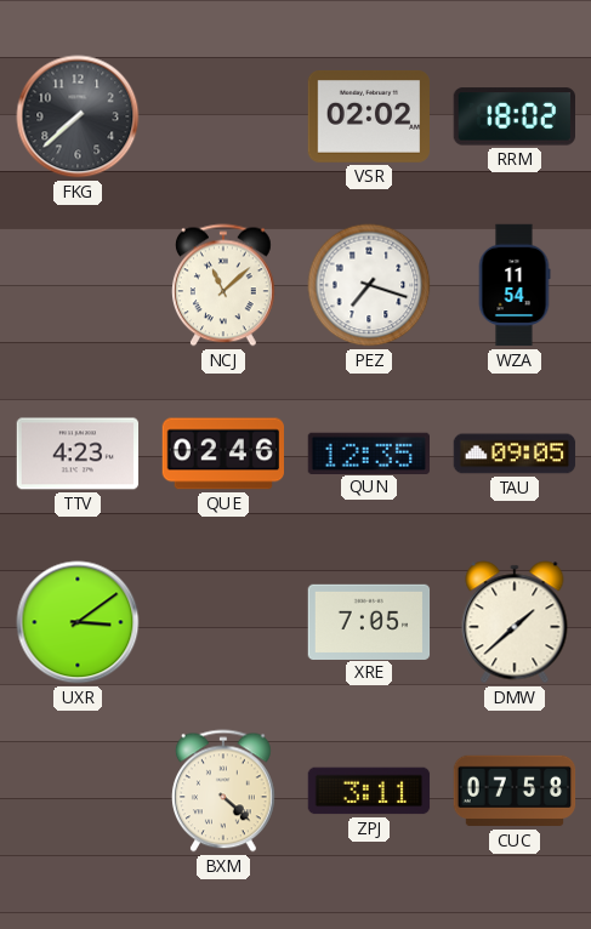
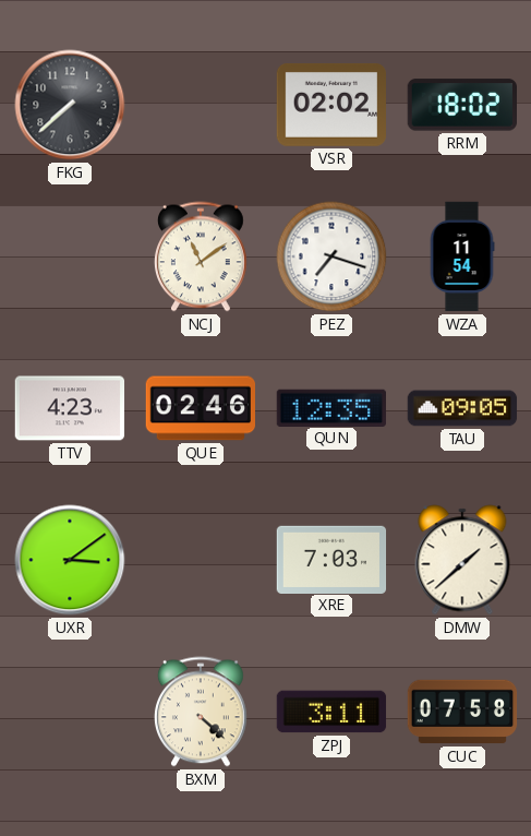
NCJ: 11:08 -> 11:09 (201, 256)
XRE: 7:05 -> 7:03 (331, 559)
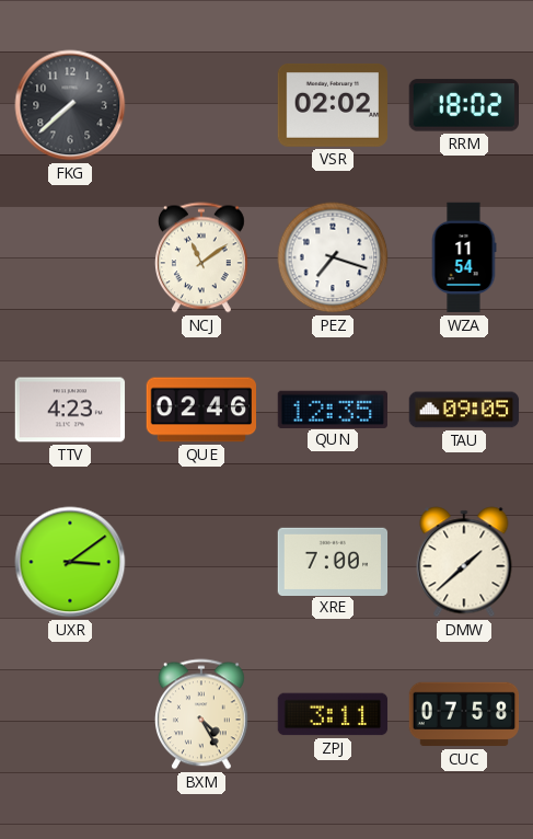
XRE: 7:03 -> 7:00 (333, 561)
BXM: 4:22 -> 4:25 (201, 714)
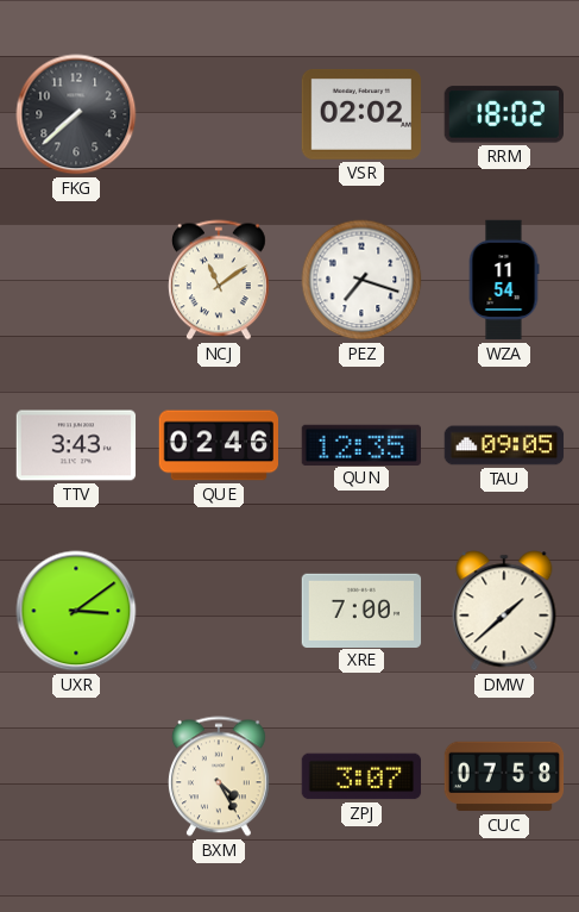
TTV: 4:23 -> 3:43 (76, 445)
ZPJ: 3:11 -> 3:07 (361, 776)
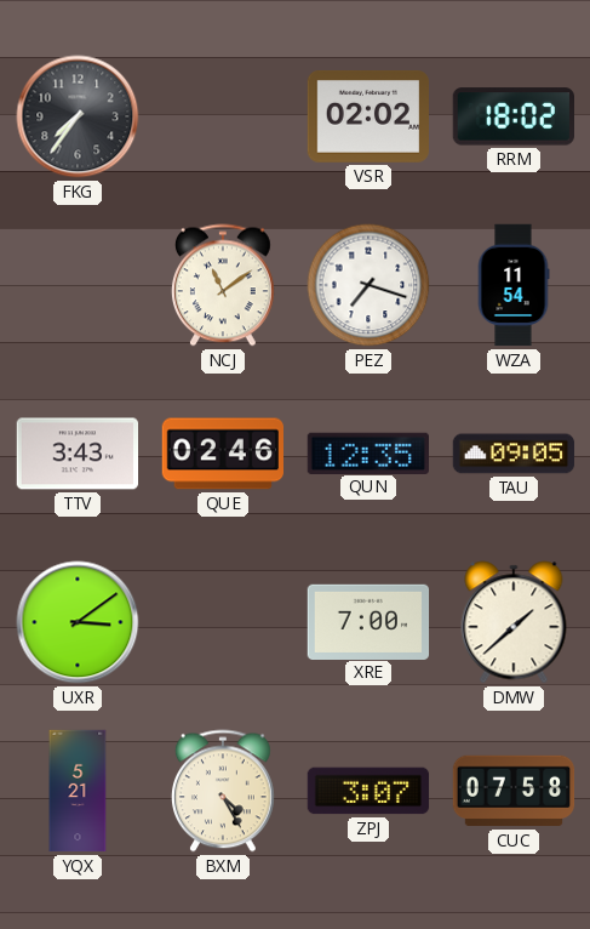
FKG: 7:38 -> 7:36 (78, 116)
YQX: none -> 5:21 (78, 791)
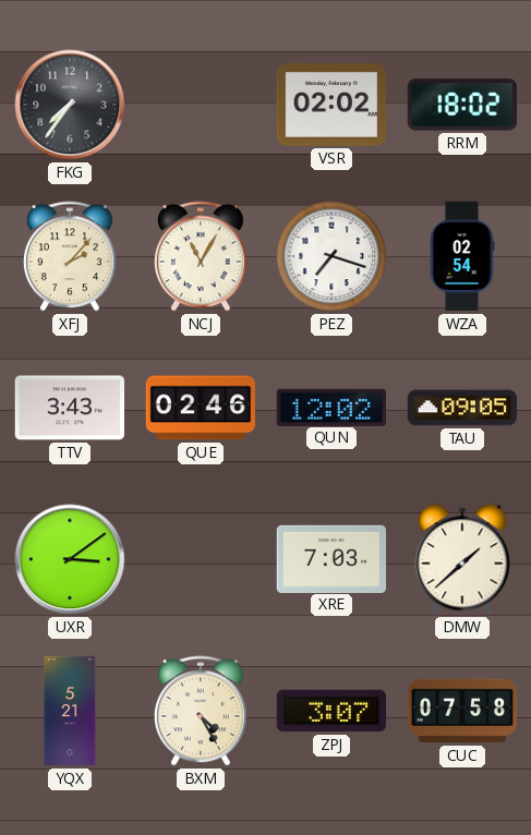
XFJ: none -> 2:07 (70, 256)
NCJ: 11:09 -> 11:05 (201, 256)
WZA: 11:54 -> 02:54 (462, 256)
QUN: 12:35 -> 12:02 (330, 407)
XRE: 7:00 -> 7:03 (331, 558)
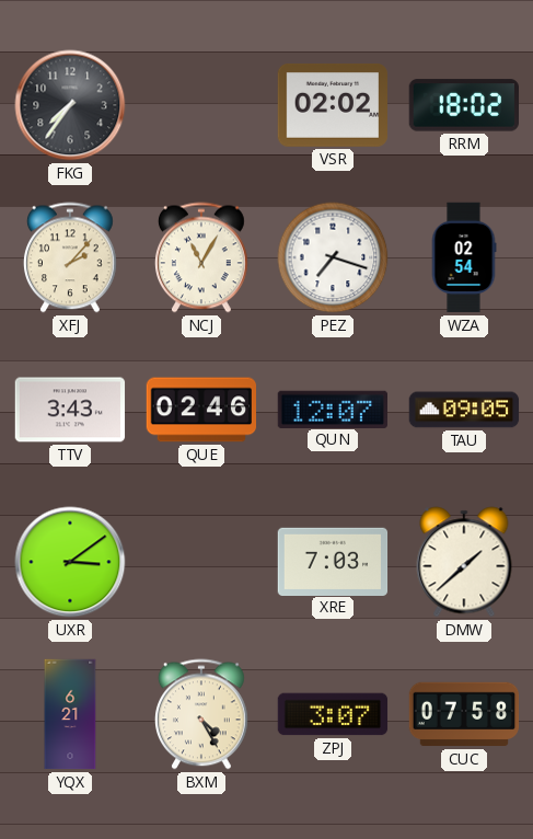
QUN: 12:02 -> 12:07 (332, 409)
YQX: 5:21 -> 6:21 (70, 714)
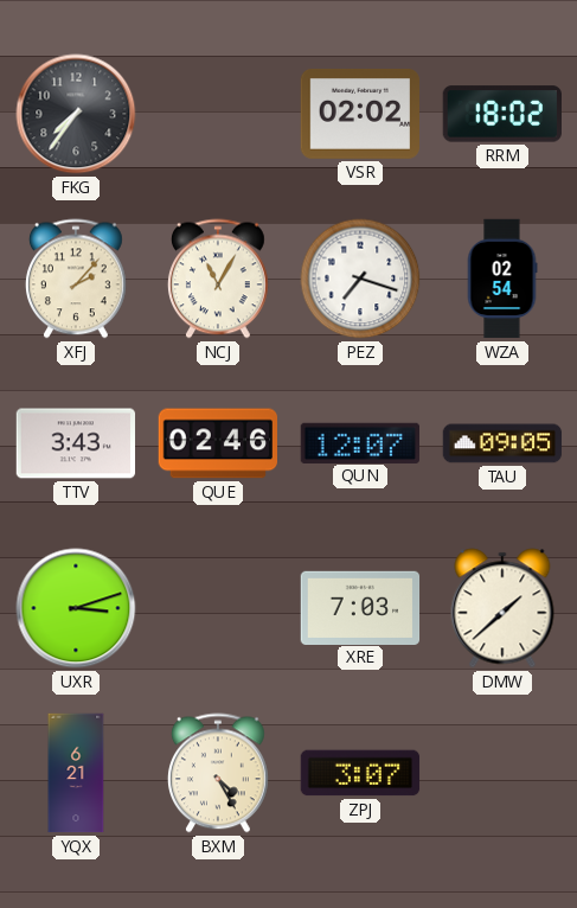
UXR: 3:09 -> 3:12 (76, 608)
CUC: 07:58 -> none (464, 714)
